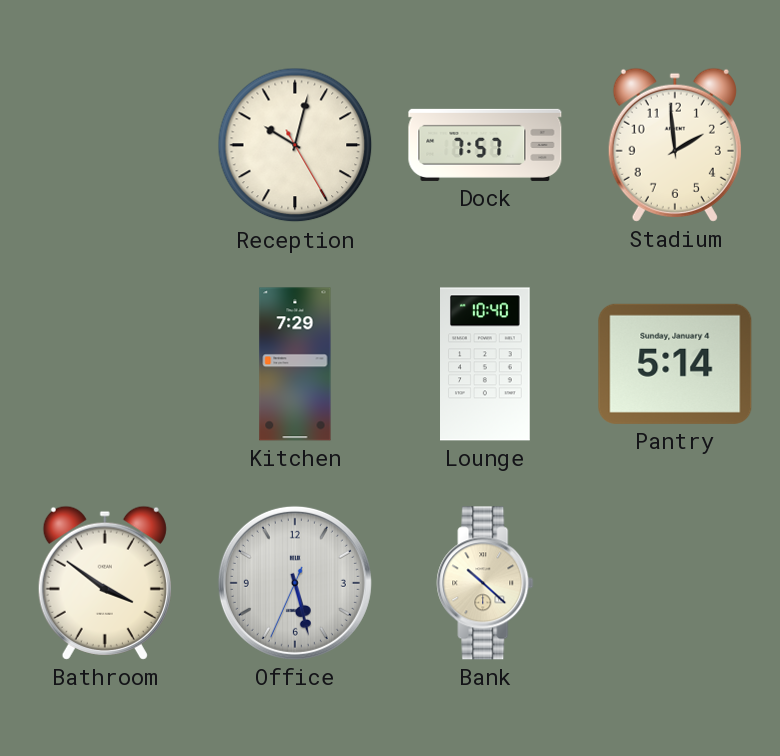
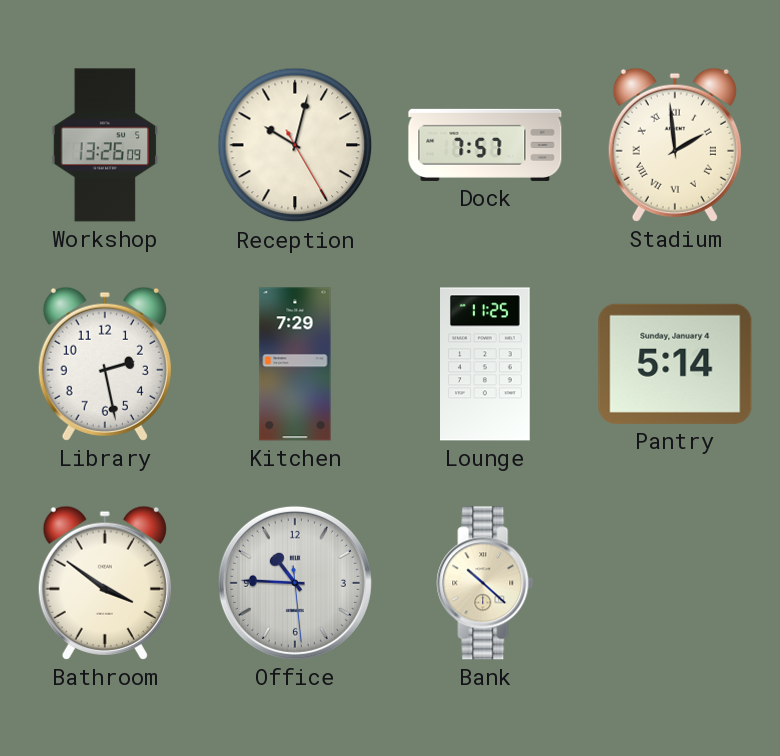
Workshop: none -> 13:26 (105, 145)
Stadium numerals: Arabic -> Roman (675, 145)
Library: none -> 2:28 (105, 364)
Lounge: 10:40 -> 11:25 (485, 364)
Office: 5:27 -> 10:45 (295, 583)
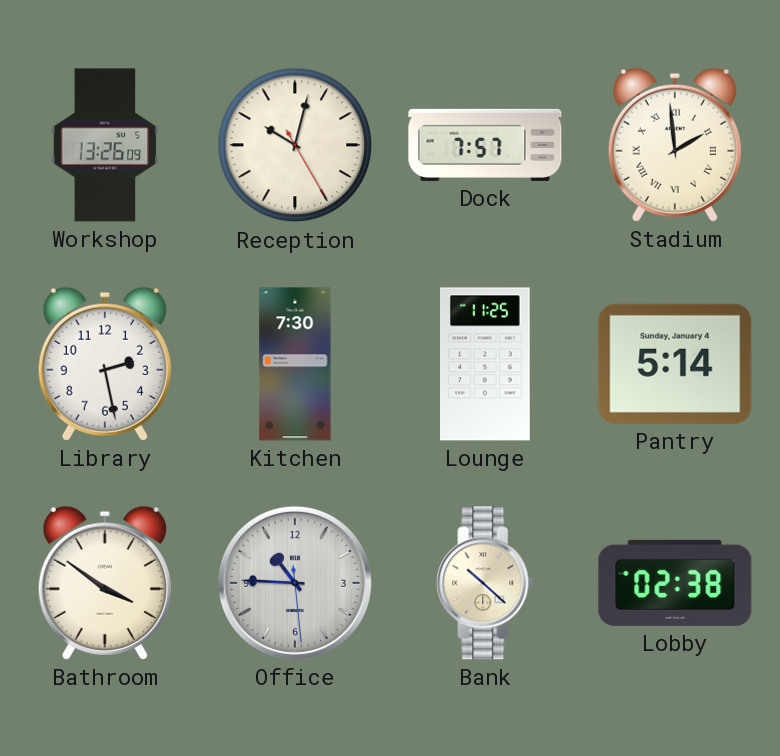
Kitchen: 7:29 -> 7:30 (295, 364)
Lobby: none -> 02:38 (675, 583)
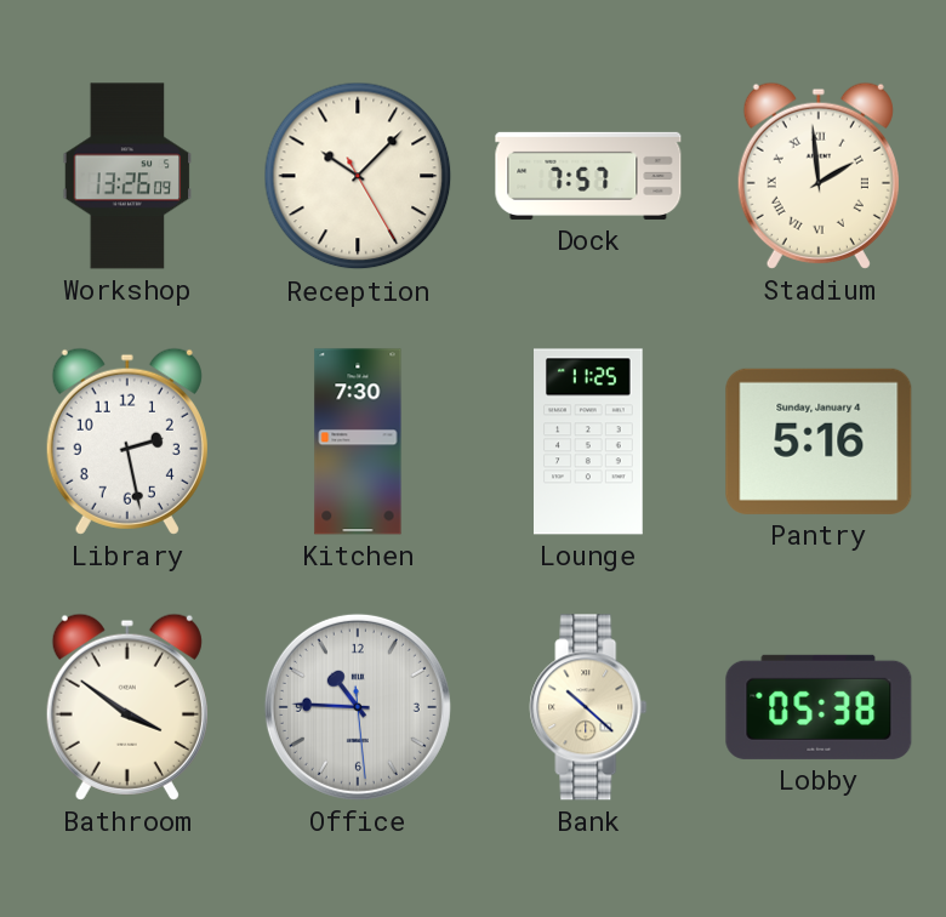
Reception: 10:02 -> 10:07 (358, 176)
Pantry: 5:14 -> 5:16 (819, 442)
Lobby: 02:38 -> 05:38 (819, 707)
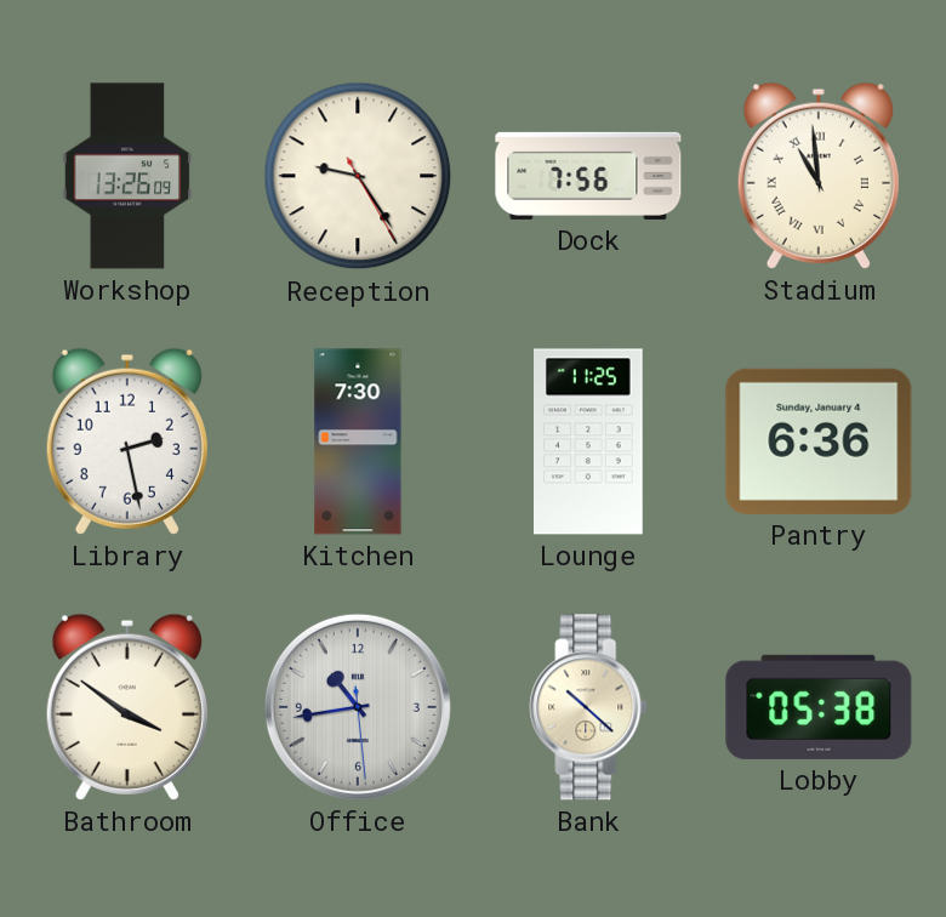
Reception: 10:07 -> 9:24 (358, 176)
Dock: 7:57 -> 7:56 (588, 176)
Stadium: 1:59 -> 10:59 (819, 176)
Pantry: 5:16 -> 6:36 (819, 442)
Office: 10:45 -> 10:43 (358, 707)
